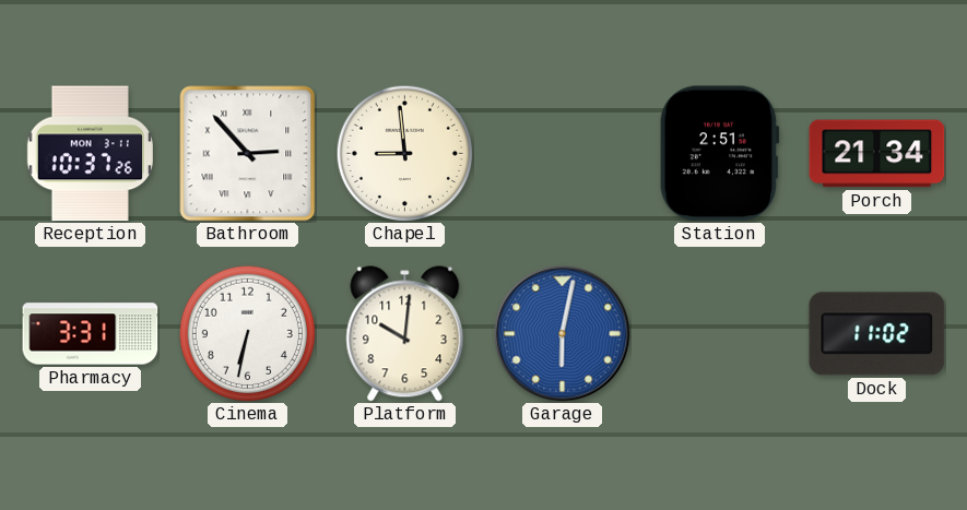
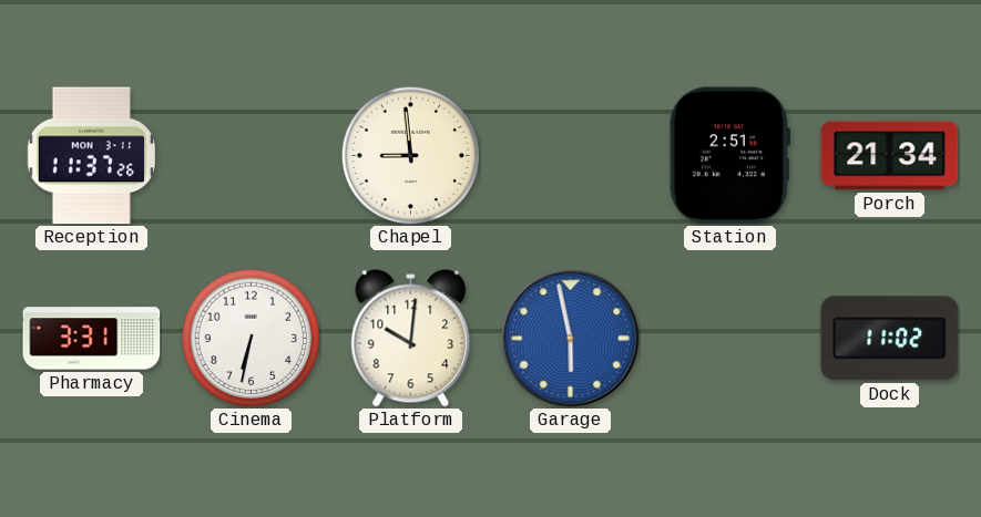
Reception: 10:37 -> 11:37 (91, 156)
Bathroom: 2:53 -> none (248, 154)
Garage: 6:02 -> 5:58 (571, 339)
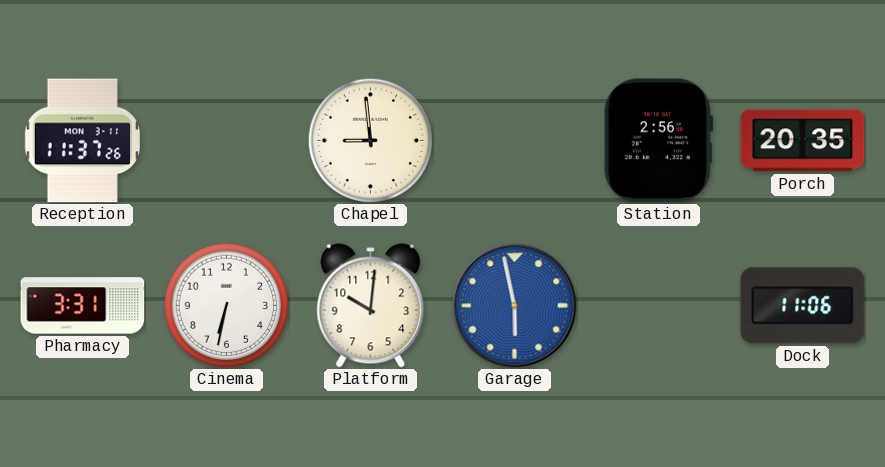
Station: 2:51 -> 2:56 (658, 141)
Porch: 21:34 -> 20:35 (803, 141)
Dock: 11:02 -> 11:06 (803, 306)
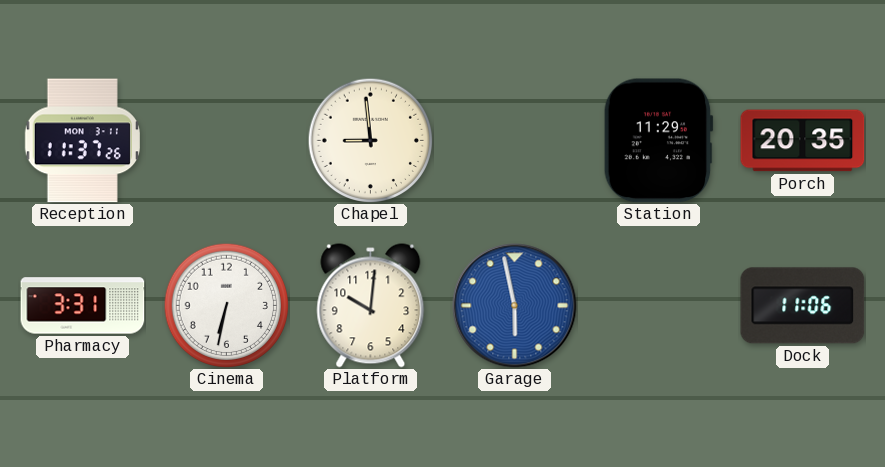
Station: 2:56 -> 11:29 (658, 141)
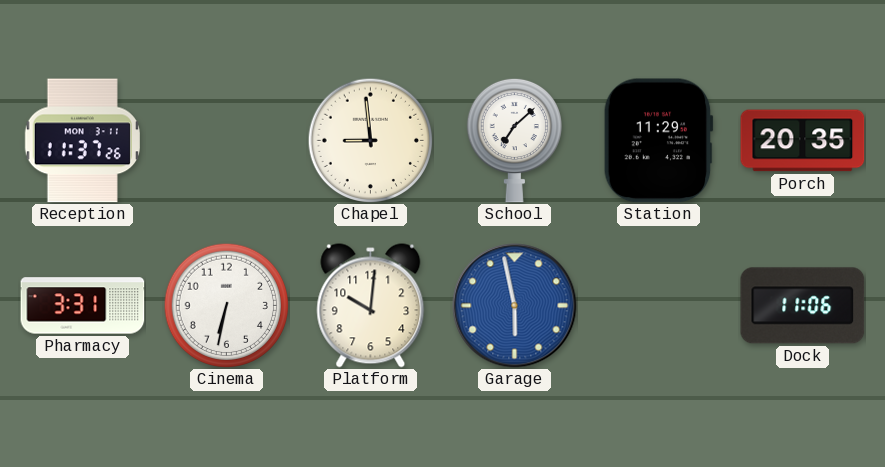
School: none -> 7:08 (514, 140)
